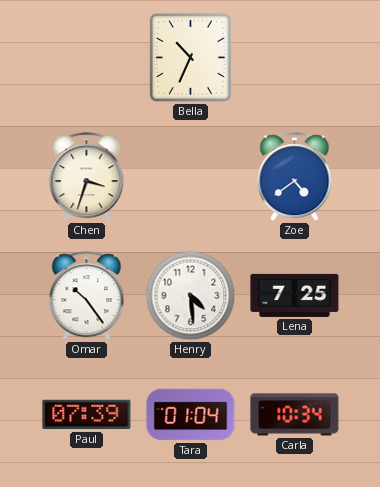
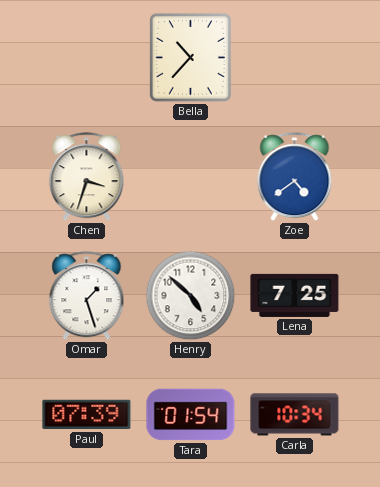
Bella: 10:34 -> 10:37 (190, 57)
Omar: 10:24 -> 1:27 (87, 296)
Henry: 4:29 -> 4:52 (191, 296)
Tara: 01:04 -> 01:54 (191, 415)
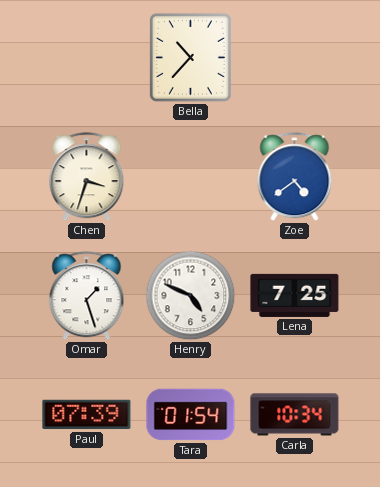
Henry: 4:52 -> 4:49 (191, 296)
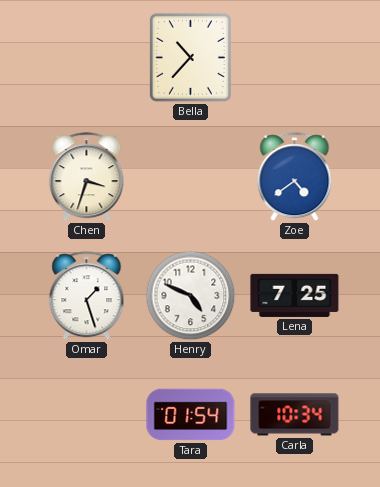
Paul: 07:39 -> none (87, 415)
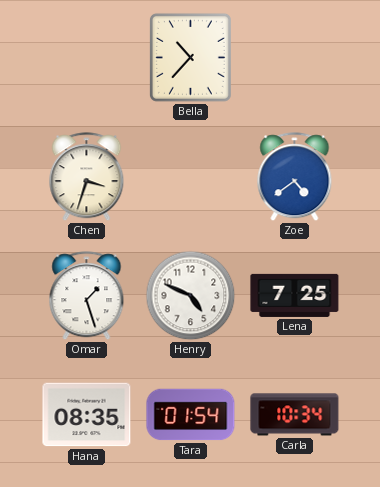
Hana: none -> 08:35 (87, 415)
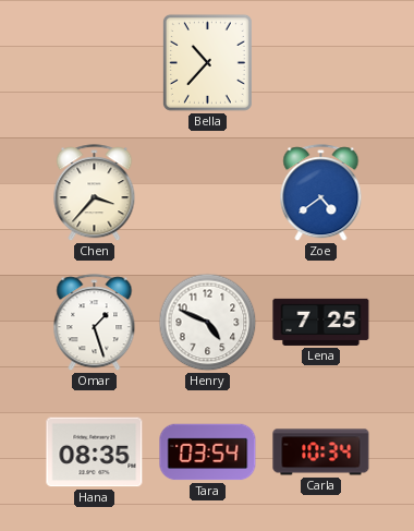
Chen: 3:33 -> 3:37 (95, 193)
Tara: 01:54 -> 03:54 (208, 452)
